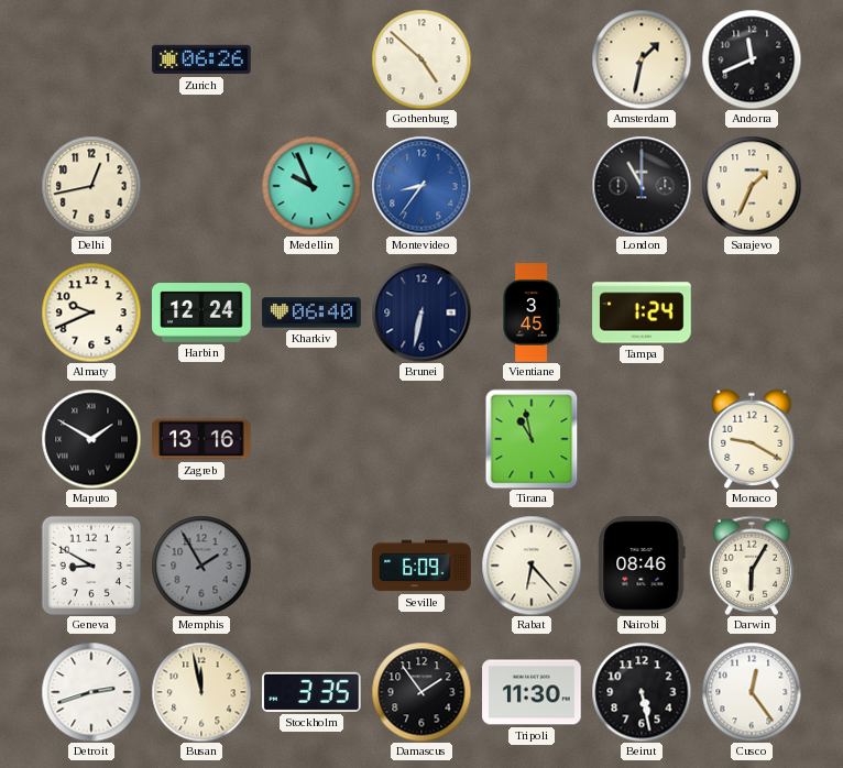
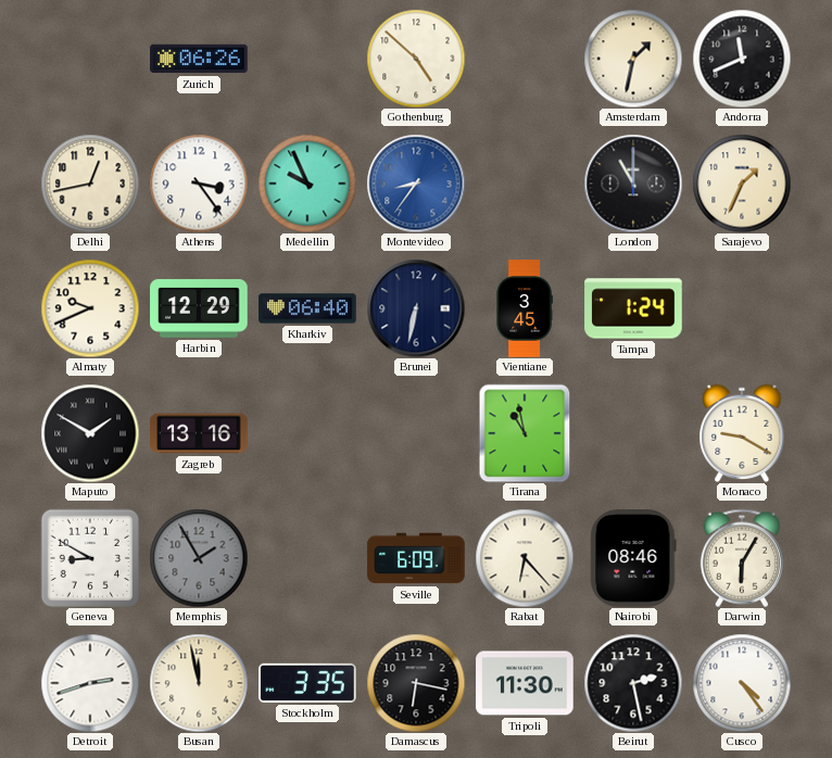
Athens: none -> 3:24 (199, 184)
Harbin: 12:24 -> 12:29 (199, 309)
Damascus: 1:54 -> 6:17 (416, 683)
Beirut: 5:28 -> 2:28 (633, 683)
Cusco: 12:24 -> 4:24 (742, 683)
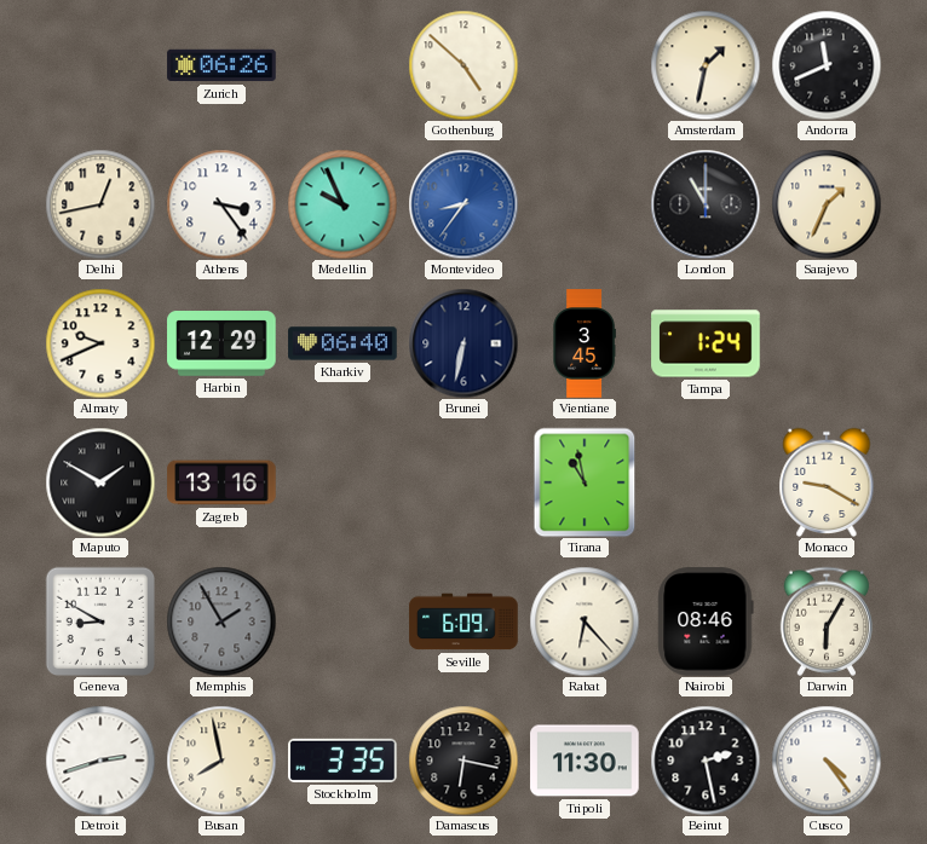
Busan: 11:58 -> 7:58 (221, 761)
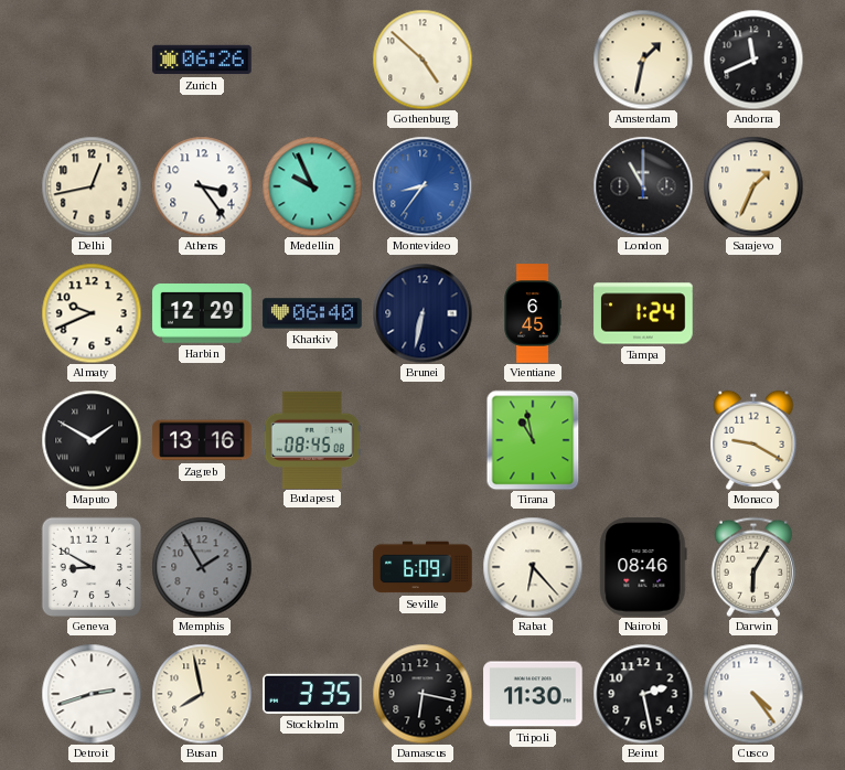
Vientiane: 3:45 -> 6:45 (533, 313)
Budapest: none -> 08:45 (312, 439)
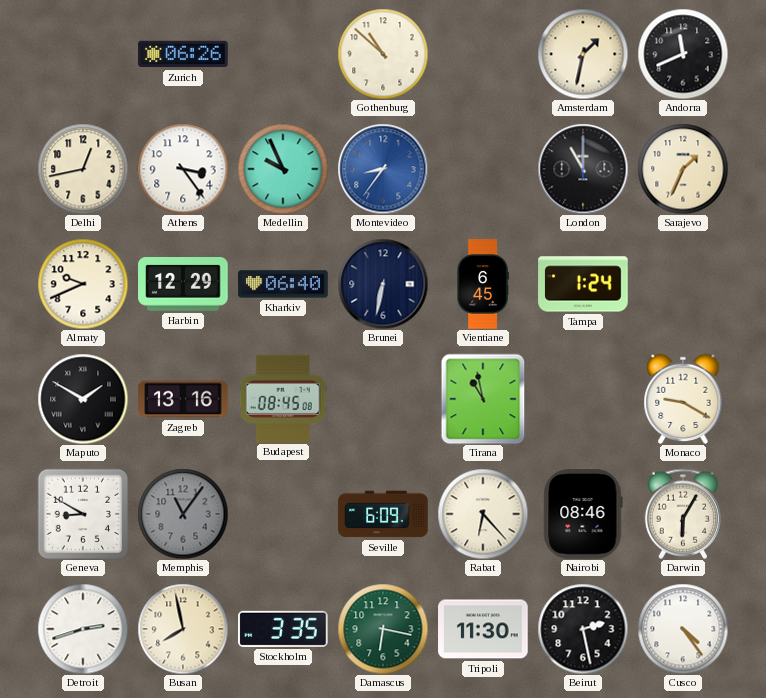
Gothenburg: 4:52 -> 10:52 (383, 54)
Memphis: 1:55 -> 11:06 (183, 514)
Damascus dial: black -> green (383, 629)
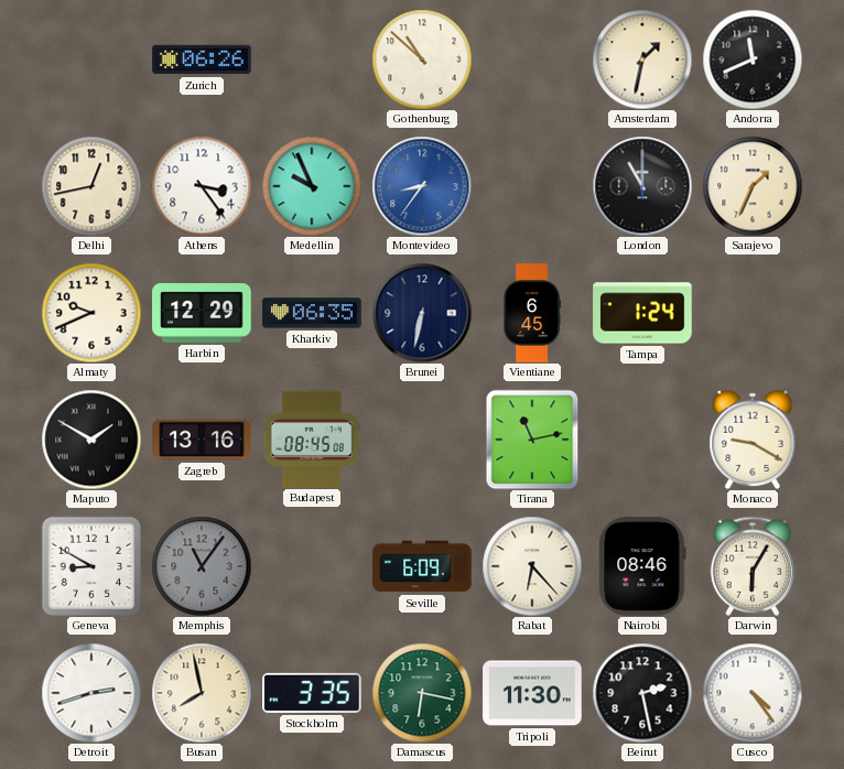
Kharkiv: 06:40 -> 06:35 (312, 313)
Tirana: 10:58 -> 11:13 (532, 440)
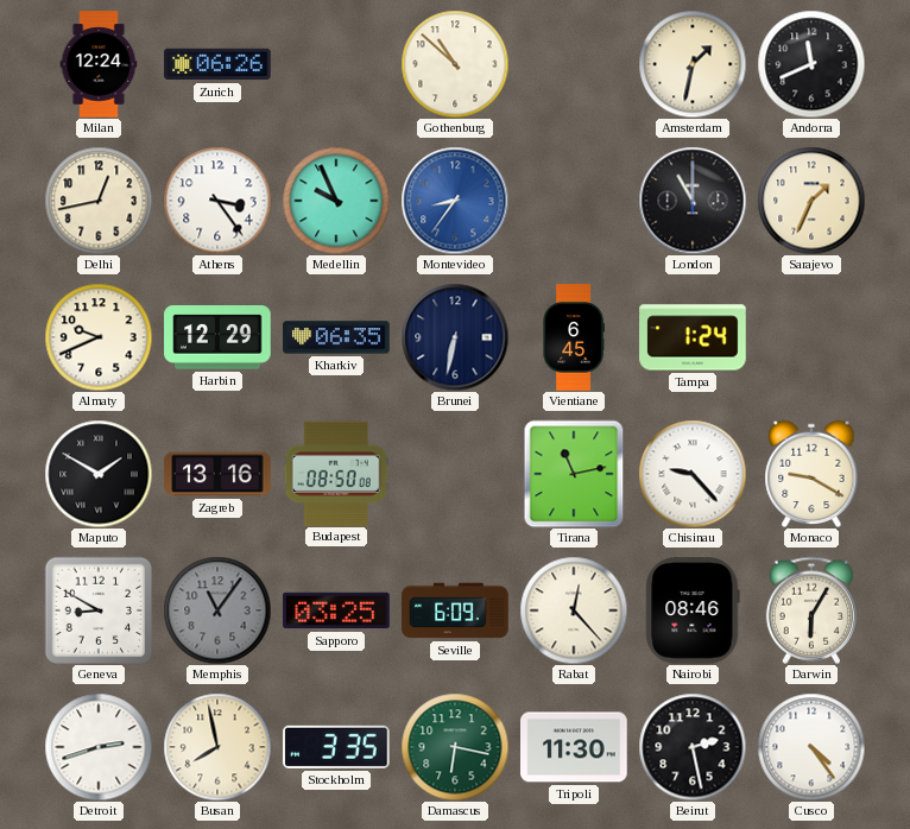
Milan: none -> 12:24 (99, 64)
Budapest: 08:45 -> 08:50 (336, 473)
Chisinau: none -> 9:23 (693, 474)
Sapporo: none -> 03:25 (336, 610)
Rabat: 6:23 -> 12:23 (574, 610)
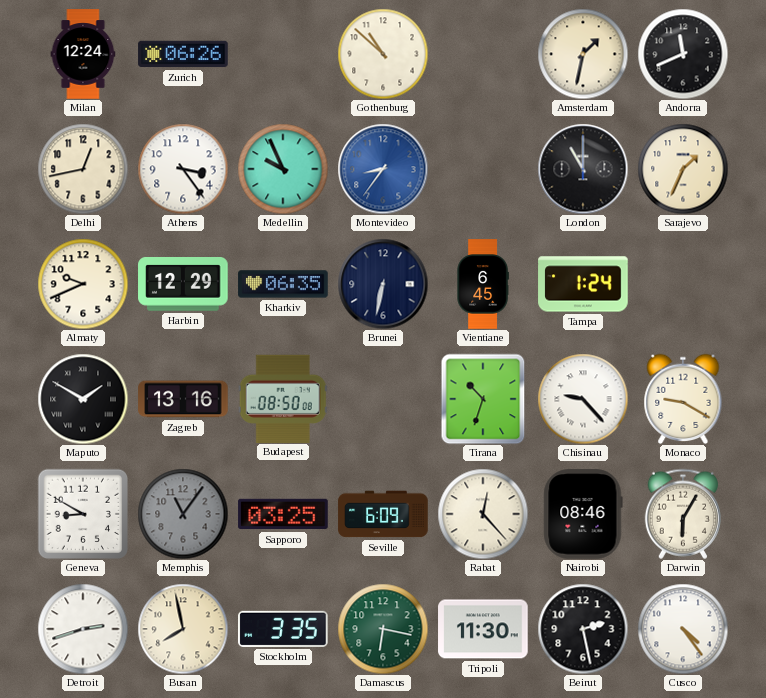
Tirana: 11:13 -> 10:33 (483, 399)
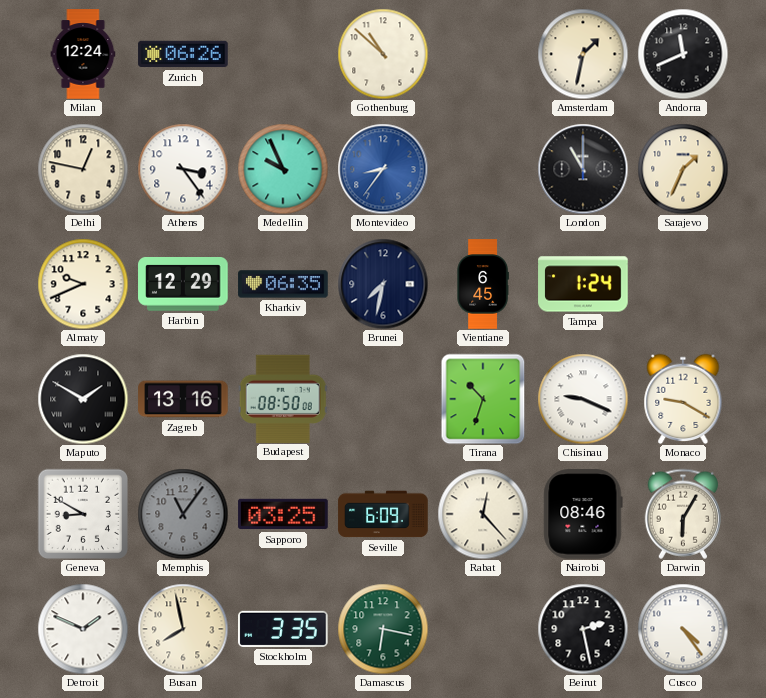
Delhi: 12:43 -> 12:47 (83, 169)
Brunei: 6:32 -> 7:32 (383, 284)
Chisinau: 9:23 -> 9:19 (583, 399)
Detroit: 2:42 -> 1:49 (83, 629)
Tripoli: 11:30 -> none (483, 629)
